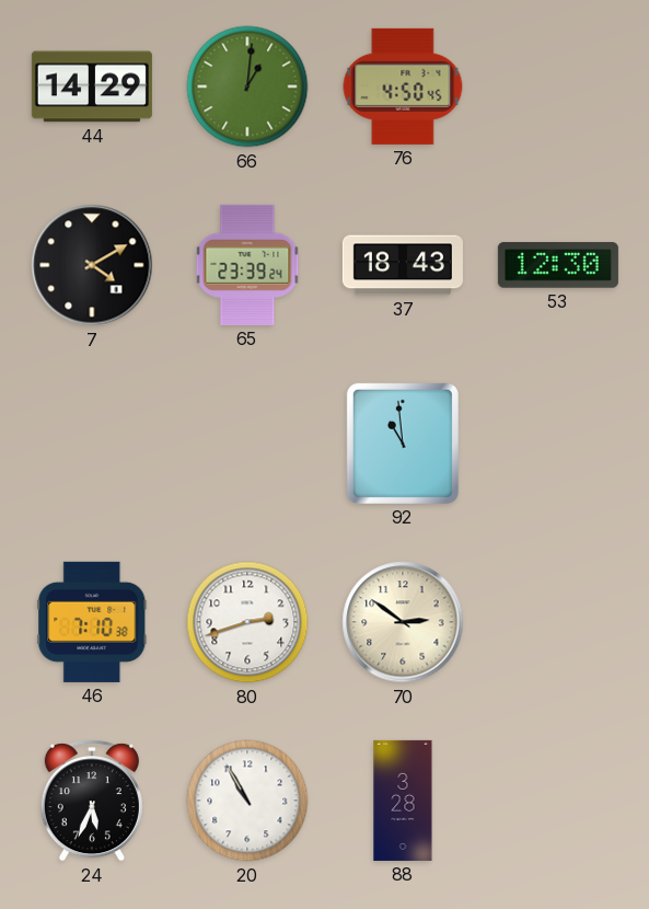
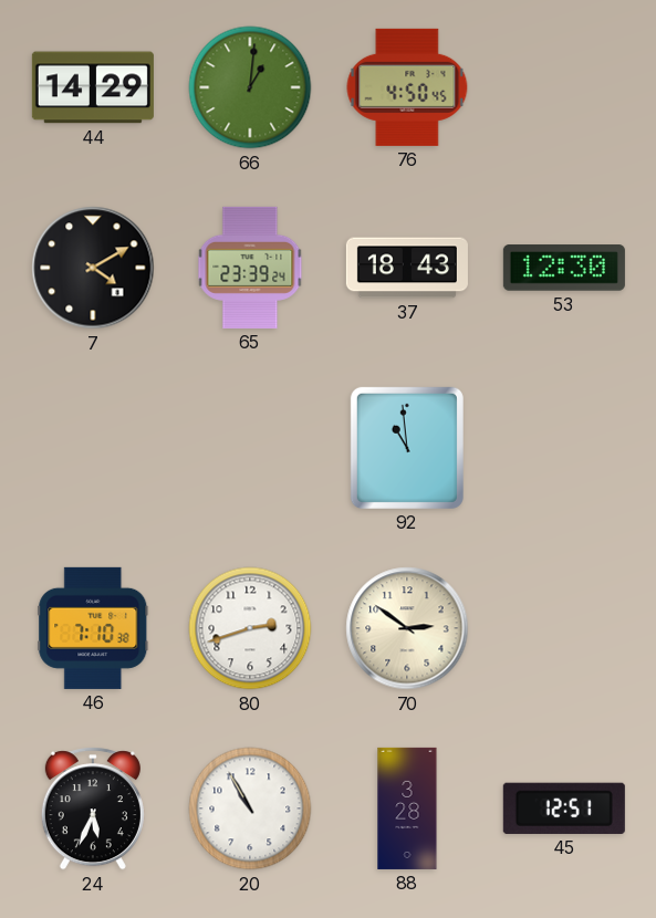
45: none -> 12:51 (564, 809)
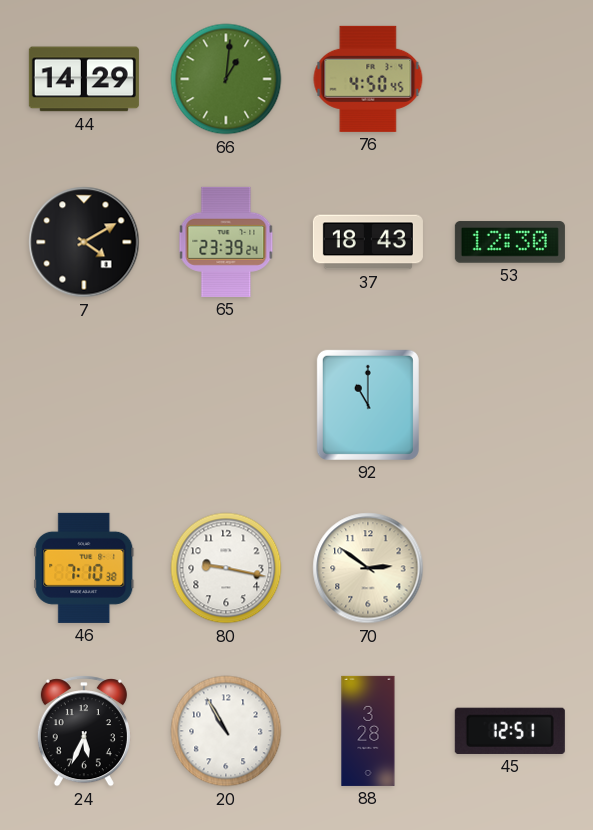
92: 10:59 -> 11:00 (368, 405)
80: 2:42 -> 9:17 (226, 568)
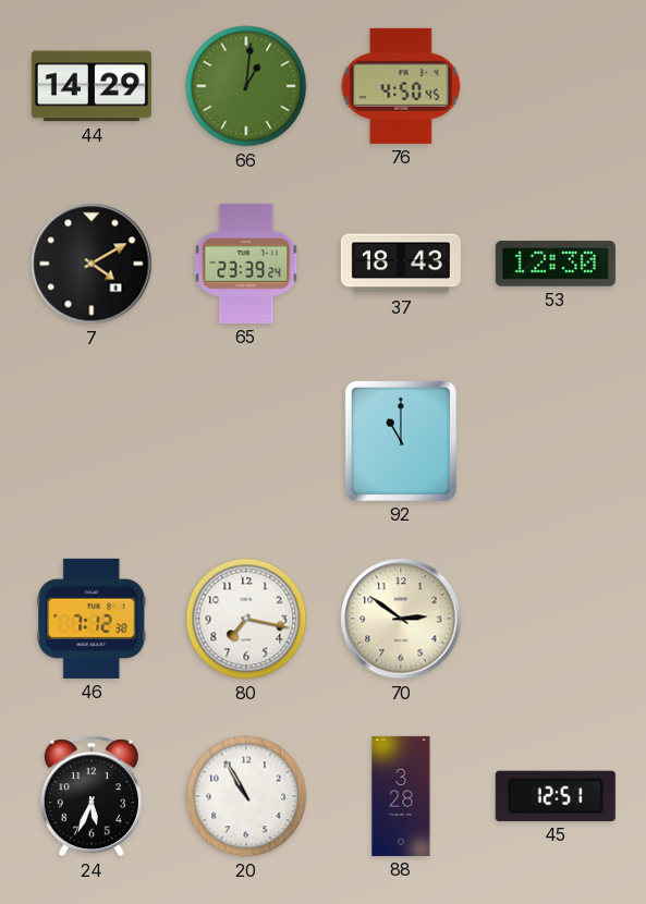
46: 7:10 -> 7:12 (92, 619)
80: 9:17 -> 7:17 (246, 619)
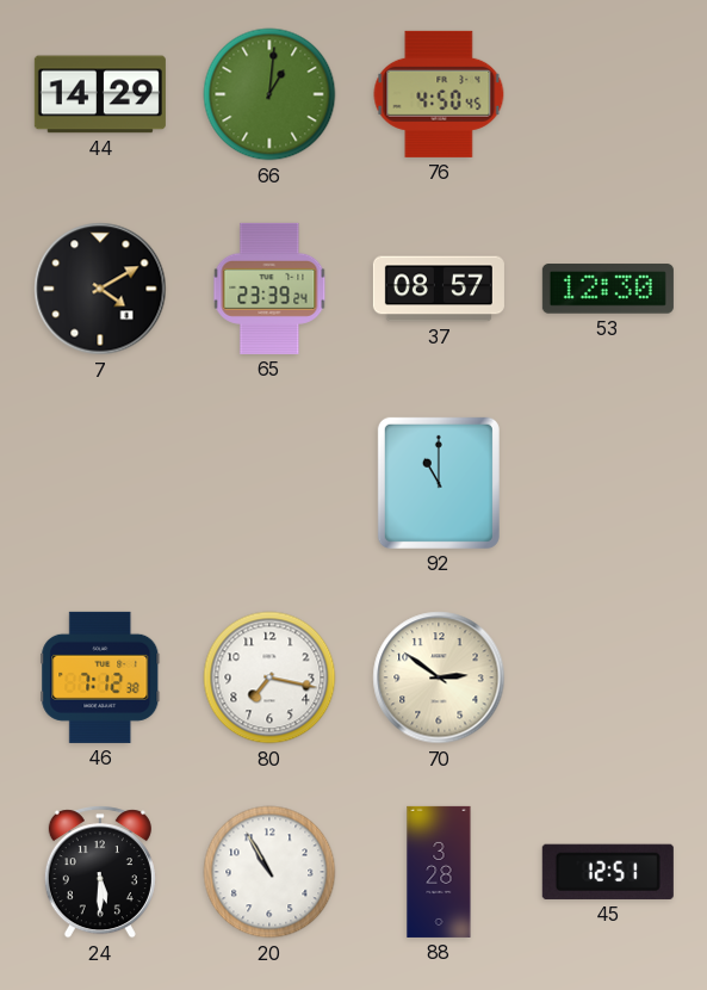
37: 18:43 -> 08:57 (439, 289)
24: 5:34 -> 5:30 (100, 872)
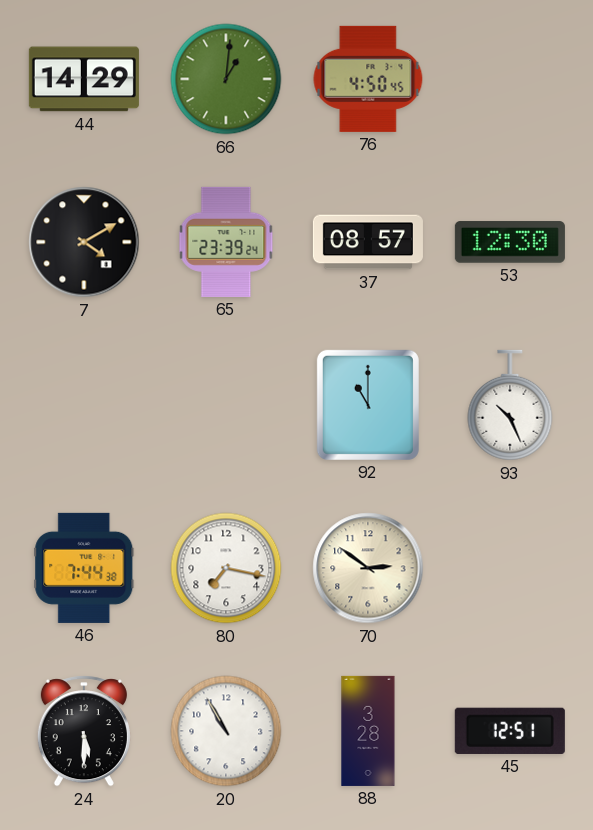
93: none -> 10:26 (510, 405)
46: 7:12 -> 7:44 (84, 568)
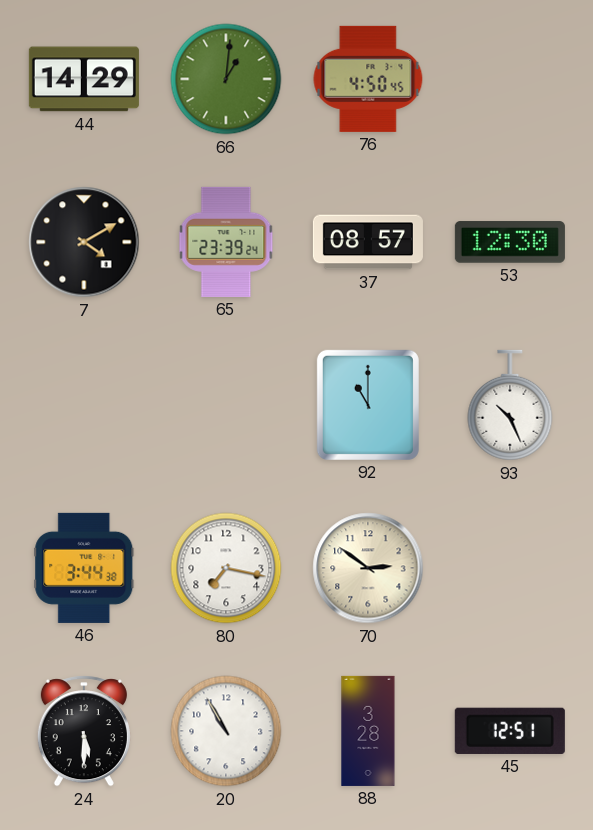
46: 7:44 -> 3:44 (84, 568)
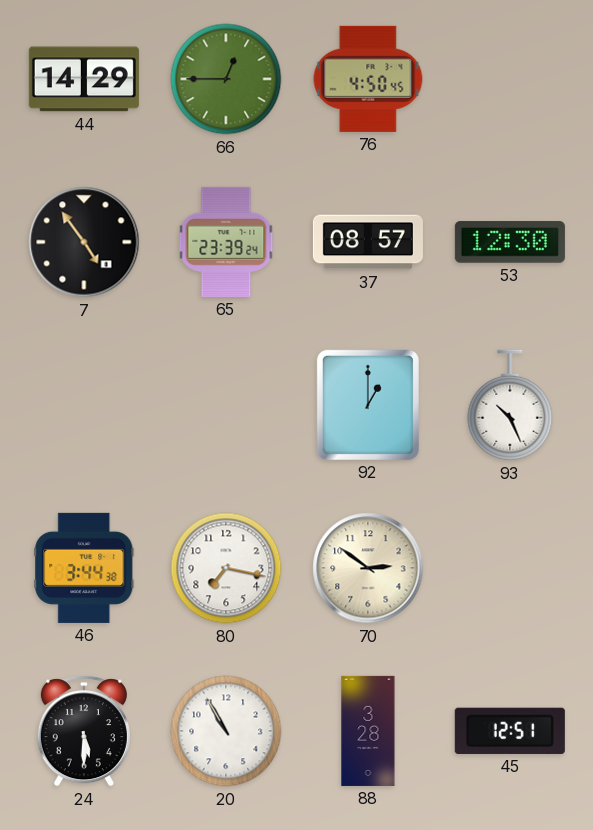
66: 1:01 -> 12:45 (226, 79)
7: 4:10 -> 4:54 (84, 242)
92: 11:00 -> 1:00 (368, 405)
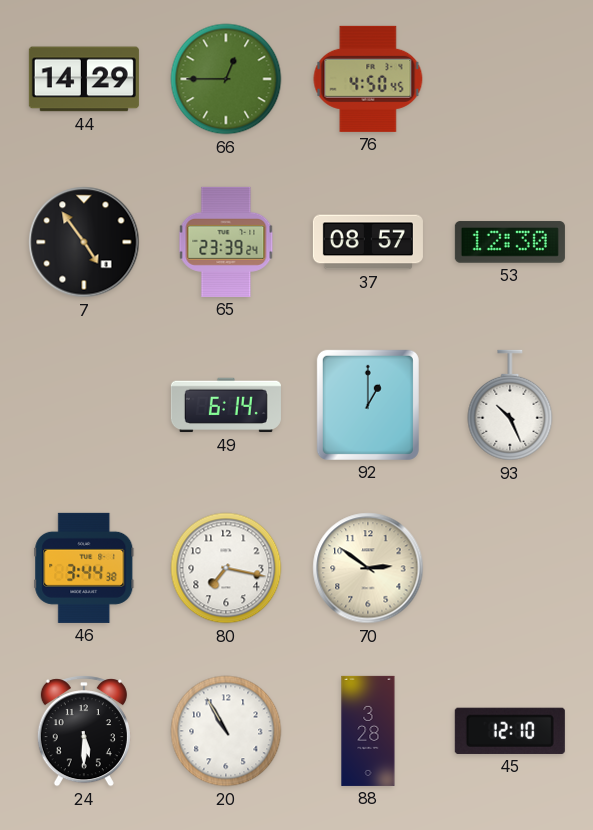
49: none -> 6:14 (226, 405)
45: 12:51 -> 12:10 (510, 731)
